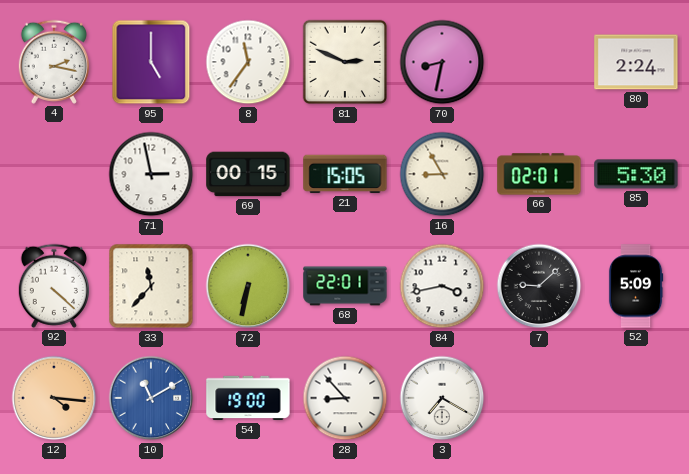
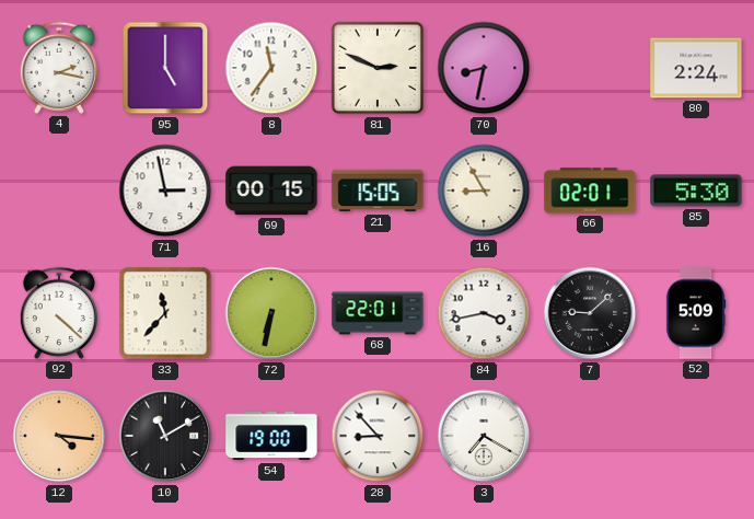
10 dial: blue -> black (165, 436)
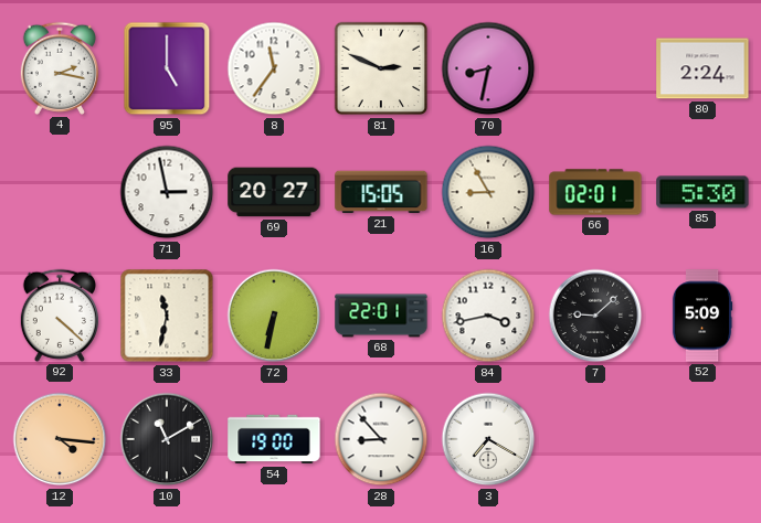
69: 00:15 -> 20:27 (274, 192)
33: 11:37 -> 11:32 (167, 316)
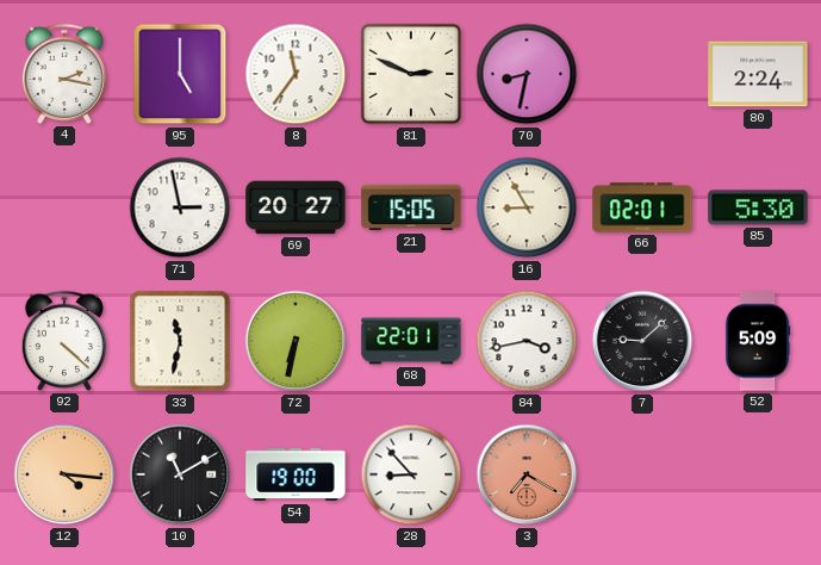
3 dial: white -> salmon (527, 474)
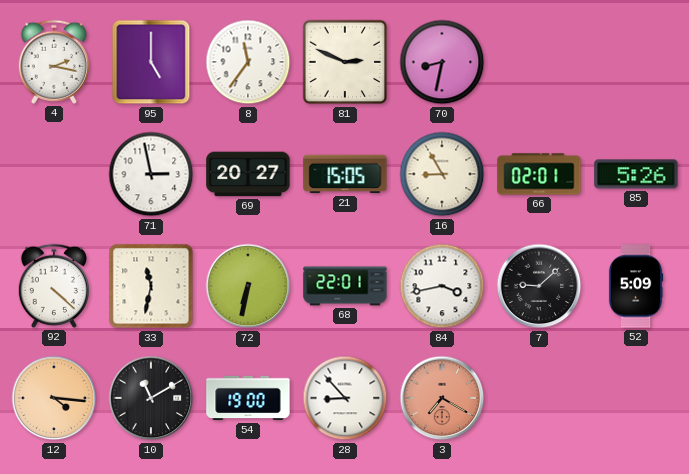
80: 2:24 -> none (758, 74)
85: 5:30 -> 5:26 (636, 174)
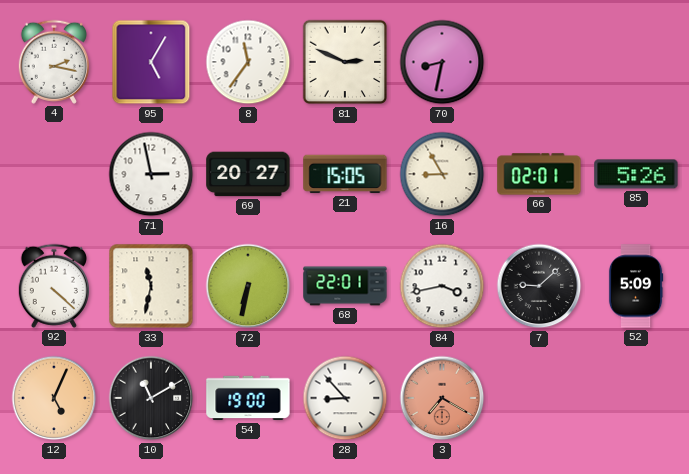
95: 5:00 -> 5:05 (151, 62)
12: 4:16 -> 5:04 (54, 398)
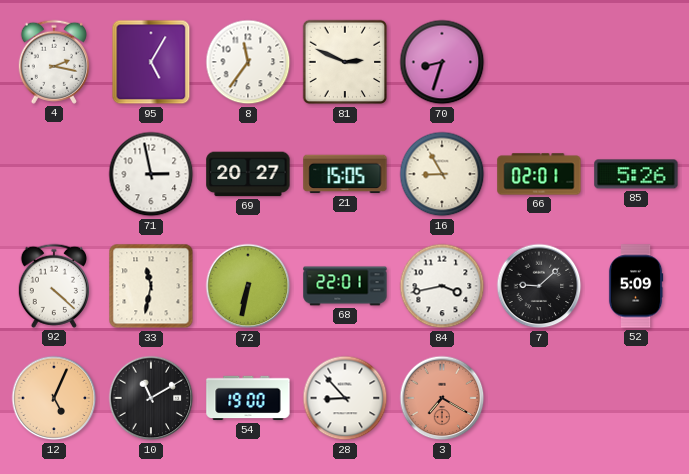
70: 8:32 -> 8:33 (442, 62)
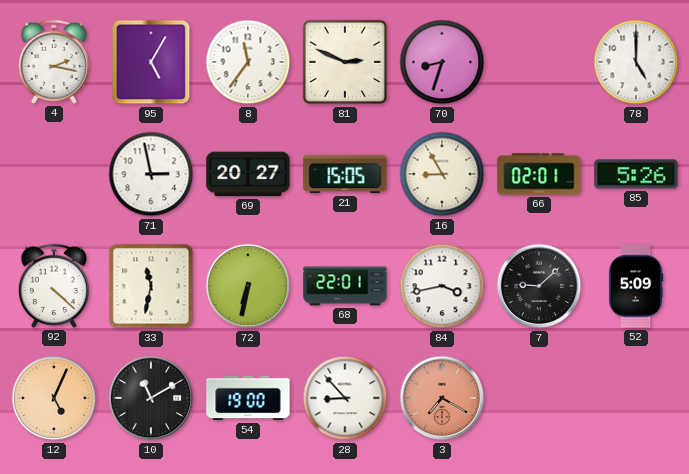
78: none -> 5:00 (636, 62)
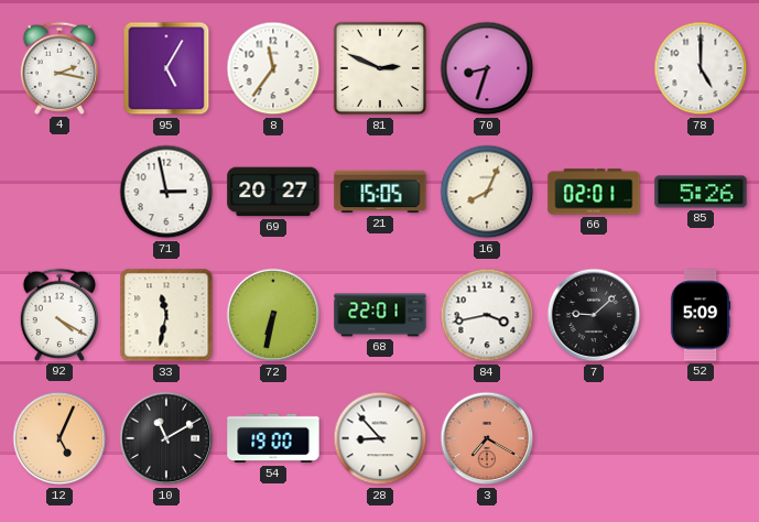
16: 8:55 -> 8:04 (487, 192)
92: 4:22 -> 4:20 (59, 315)
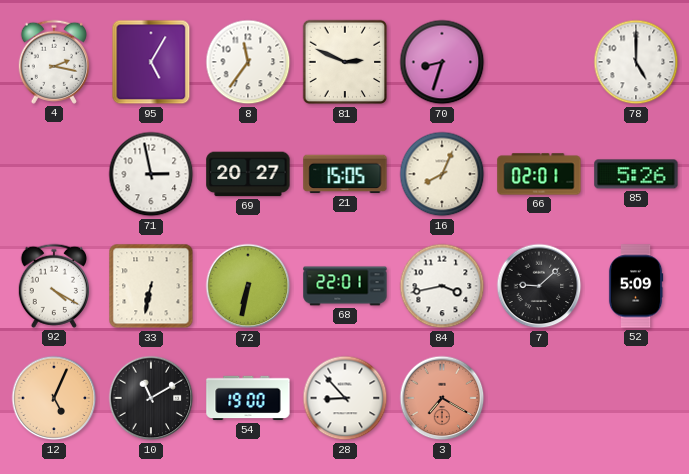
33: 11:32 -> 6:32 (151, 286)
